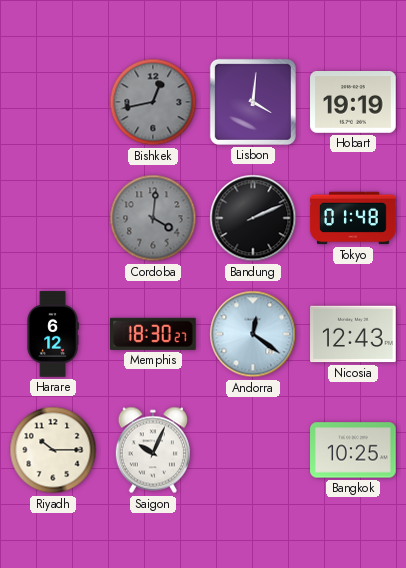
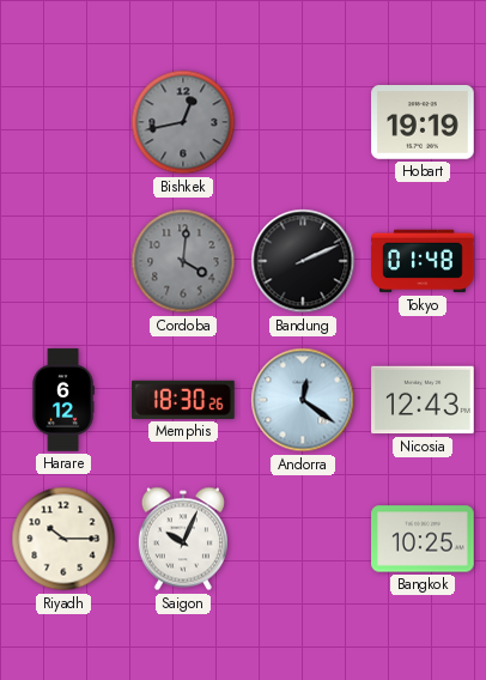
Lisbon: 4:01 -> none (253, 102)
Memphis: 18:30:27 -> 18:30:26 (184, 400)
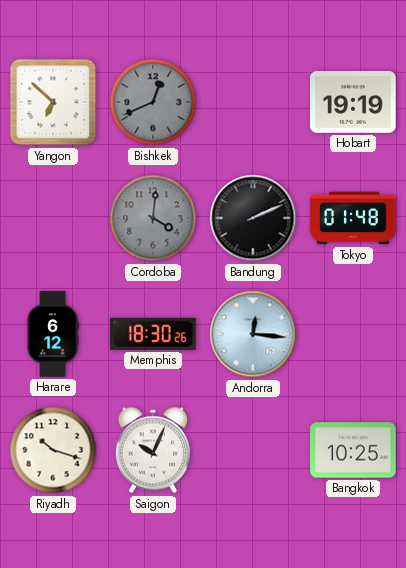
Yangon: none -> 6:52 (53, 102)
Bishkek: 12:43 -> 12:41 (153, 102)
Andorra: 12:21 -> 12:16 (253, 334)
Nicosia: 12:43 -> none (423, 400)
Riyadh: 10:15 -> 10:18 (53, 450)
